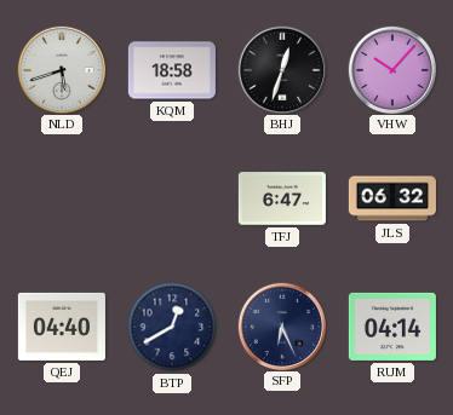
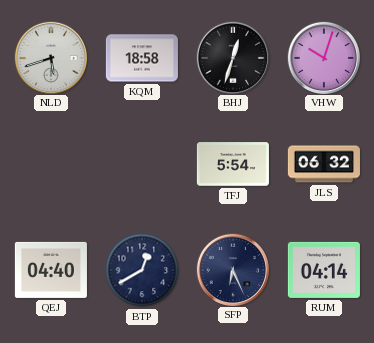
VHW: 10:07 -> 10:03 (323, 57)
TFJ: 6:47 -> 5:54 (233, 164)
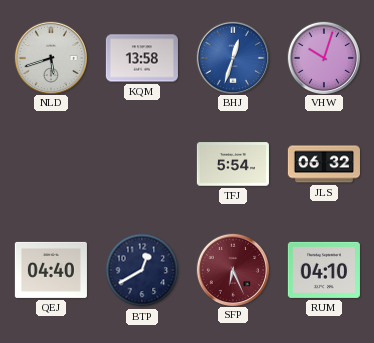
KQM: 18:58 -> 13:58 (142, 58)
BHJ dial: black -> blue (232, 57)
SFP dial: navy -> burgundy (232, 269)
RUM: 04:14 -> 04:10 (324, 270)
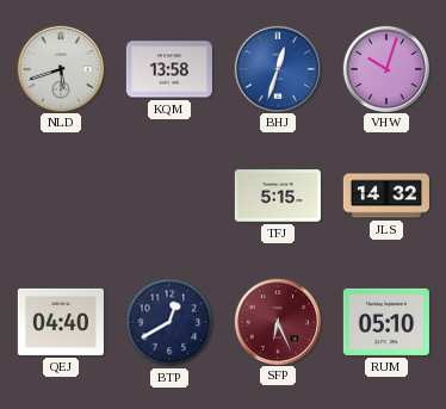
TFJ: 5:54 -> 5:15 (278, 196)
JLS: 06:32 -> 14:32 (386, 196)
RUM: 04:10 -> 05:10 (386, 322)
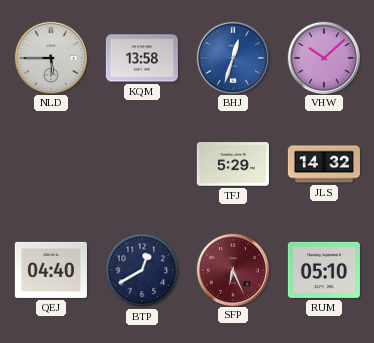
NLD: 5:42 -> 5:45 (50, 57)
VHW: 10:03 -> 10:08 (323, 57)
TFJ: 5:15 -> 5:29 (233, 164)
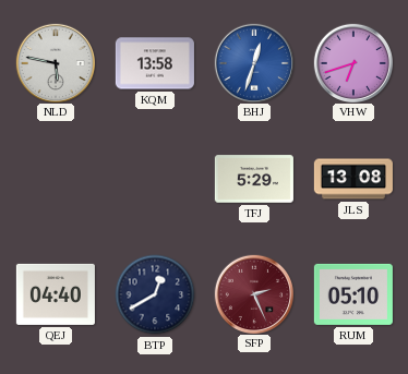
NLD: 5:45 -> 5:47 (55, 62)
VHW: 10:08 -> 6:42 (352, 62)
JLS: 14:32 -> 13:08 (353, 179)
SFP: 6:26 -> 2:26 (253, 293)
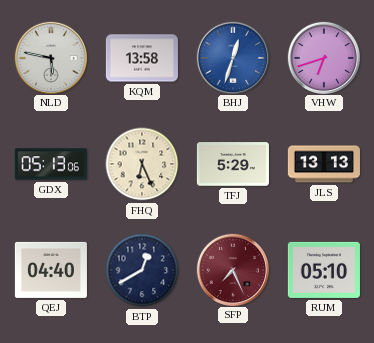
GDX: none -> 05:13 (51, 164)
FHQ: none -> 6:26 (142, 164)
JLS: 13:08 -> 13:13 (324, 164)
SFP: 2:26 -> 7:26 (232, 269)
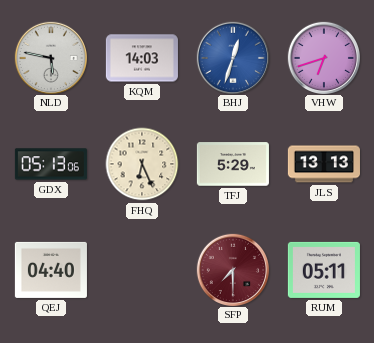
KQM: 13:58 -> 14:03 (142, 58)
BTP: 12:40 -> none (142, 270)
SFP: 7:26 -> 7:30 (232, 269)
RUM: 05:10 -> 05:11 (324, 270)
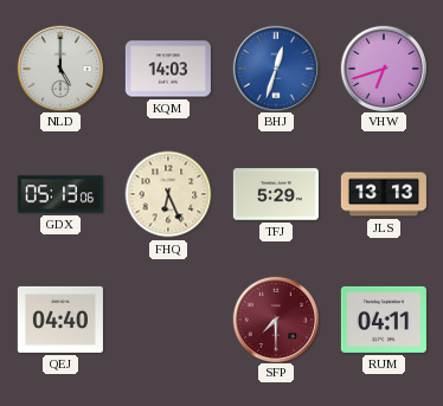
NLD: 5:47 -> 5:00 (59, 67)
RUM: 05:11 -> 04:11 (384, 320)
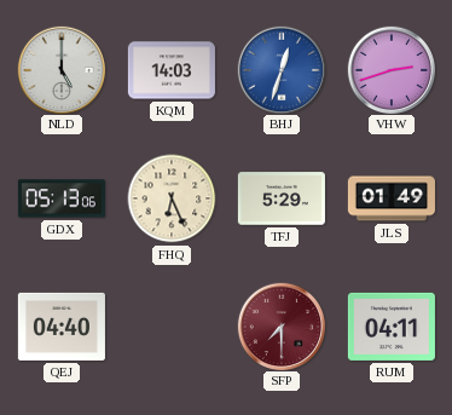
VHW: 6:42 -> 2:42 (390, 69)
JLS: 13:13 -> 01:49 (392, 198)
